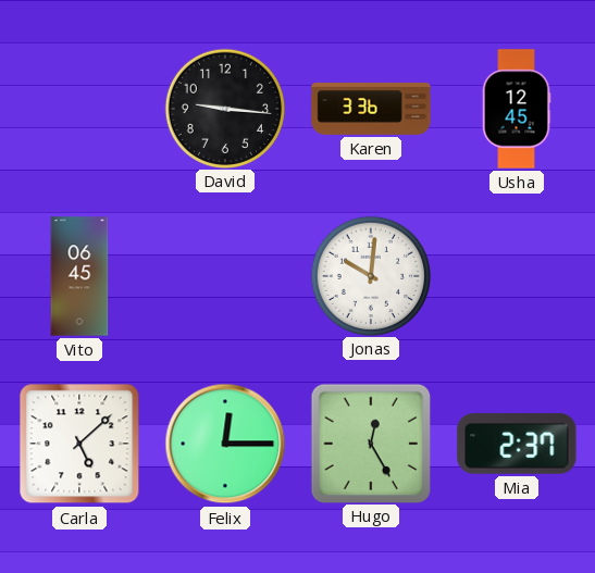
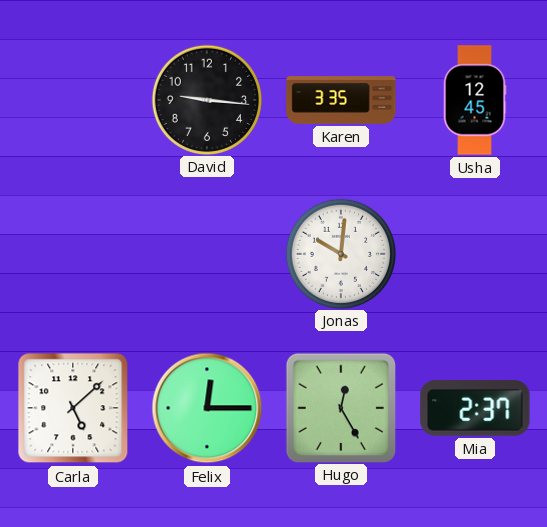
Karen: 3:36 -> 3:35 (341, 100)
Vito: 06:45 -> none (79, 276)
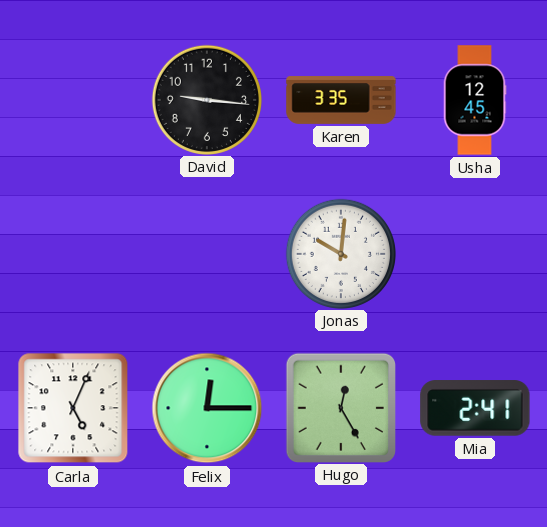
Carla: 5:08 -> 5:04 (73, 408)
Mia: 2:37 -> 2:41 (475, 408)
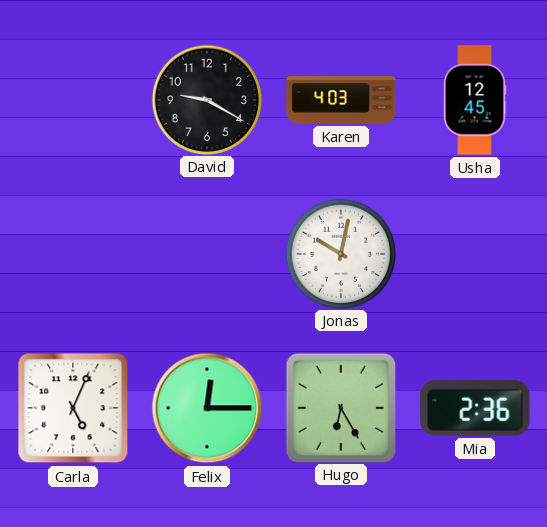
David: 9:16 -> 9:20 (206, 99)
Karen: 3:35 -> 4:03 (341, 100)
Jonas: 10:01 -> 10:02 (340, 253)
Hugo: 12:25 -> 6:25 (340, 407)
Mia: 2:41 -> 2:36 (475, 408)
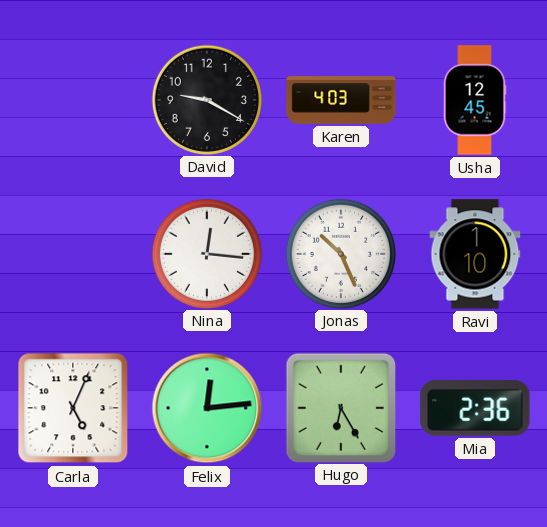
Nina: none -> 12:16 (206, 253)
Jonas: 10:02 -> 10:26 (340, 253)
Ravi: none -> 1:10 (475, 254)
Felix: 12:15 -> 12:14 (207, 408)
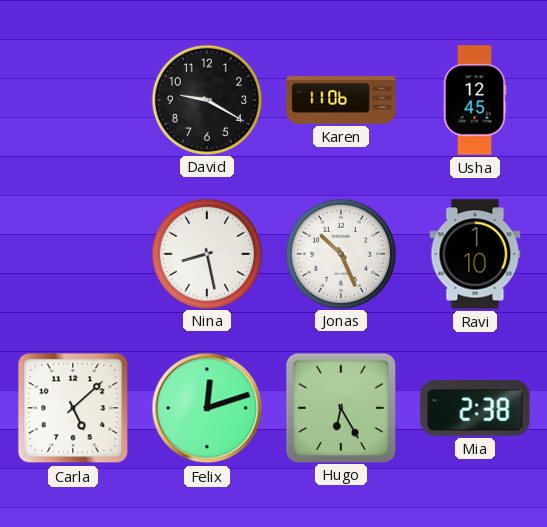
Karen: 4:03 -> 11:06 (341, 100)
Nina: 12:16 -> 8:28 (206, 253)
Carla: 5:04 -> 5:08 (73, 408)
Felix: 12:14 -> 12:12 (207, 408)
Mia: 2:36 -> 2:38 (475, 408)
